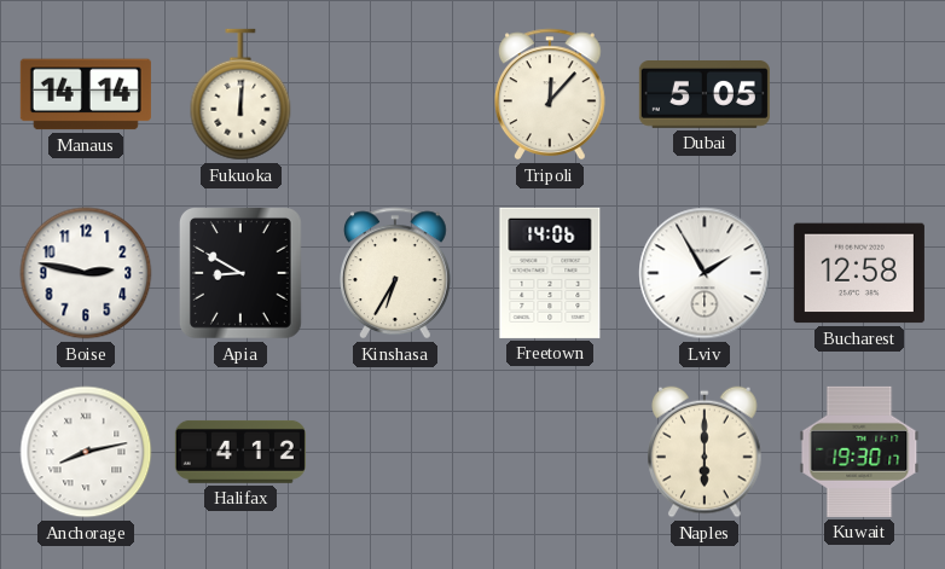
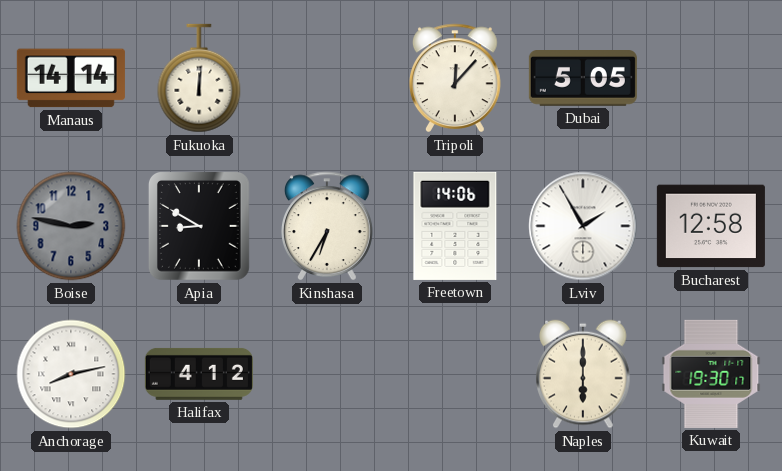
Boise dial: white -> grey (71, 226)
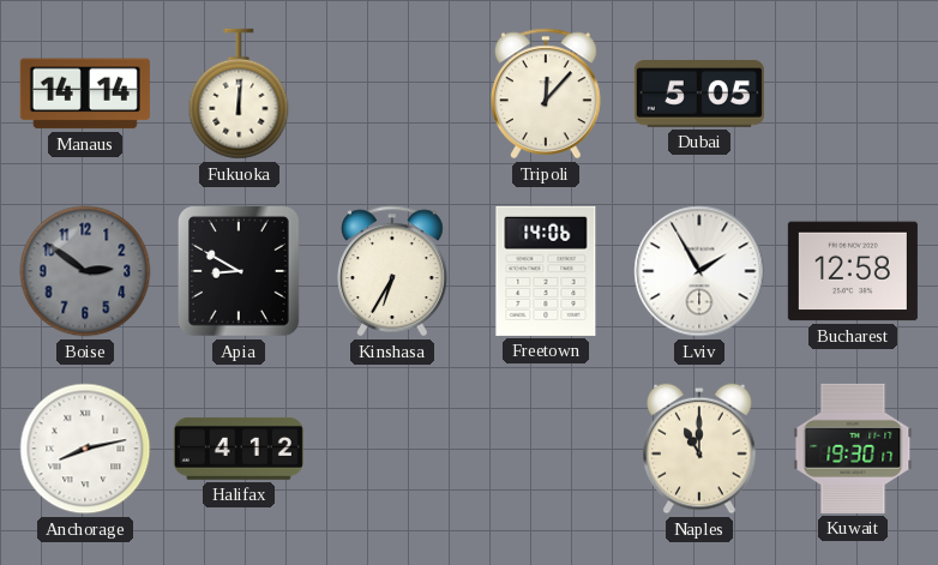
Boise: 2:47 -> 2:51 (85, 271)
Naples: 6:00 -> 11:00 (699, 449)
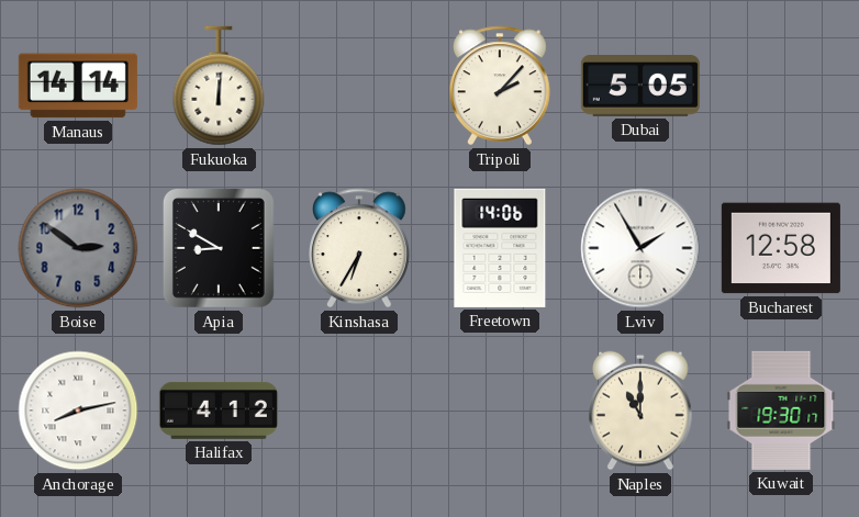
Tripoli: 12:07 -> 2:07 (501, 86)
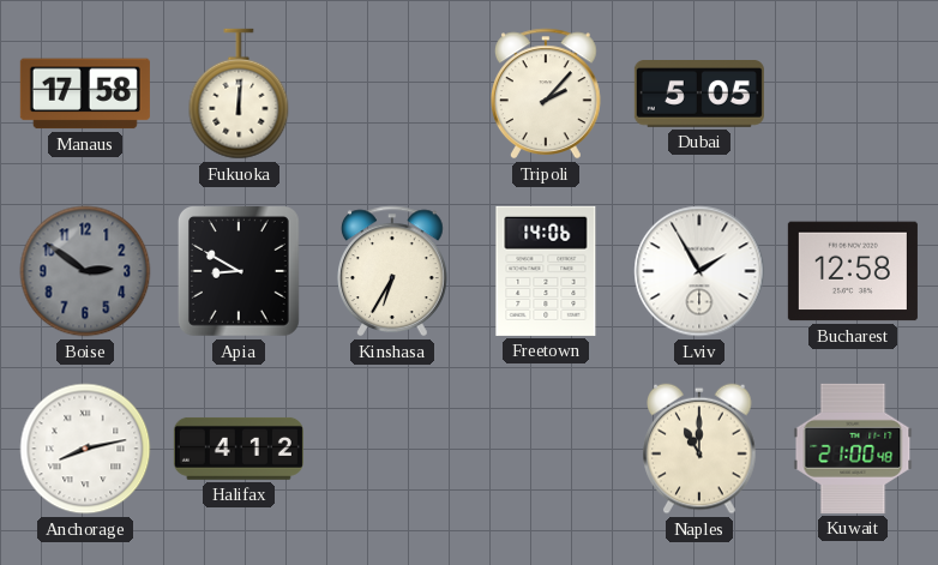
Manaus: 14:14 -> 17:58 (85, 94)
Kuwait: 19:30 -> 21:00 (853, 449)
